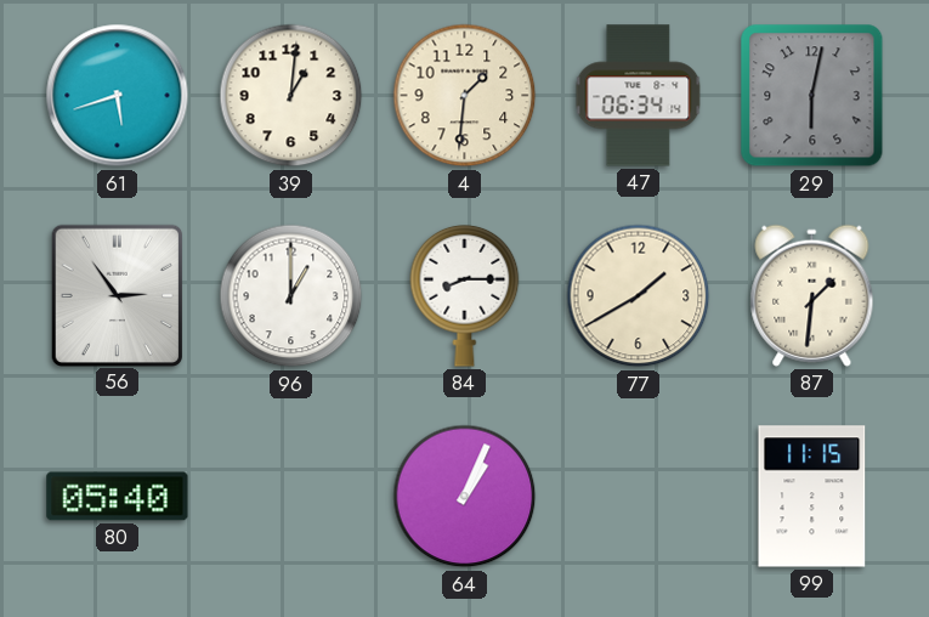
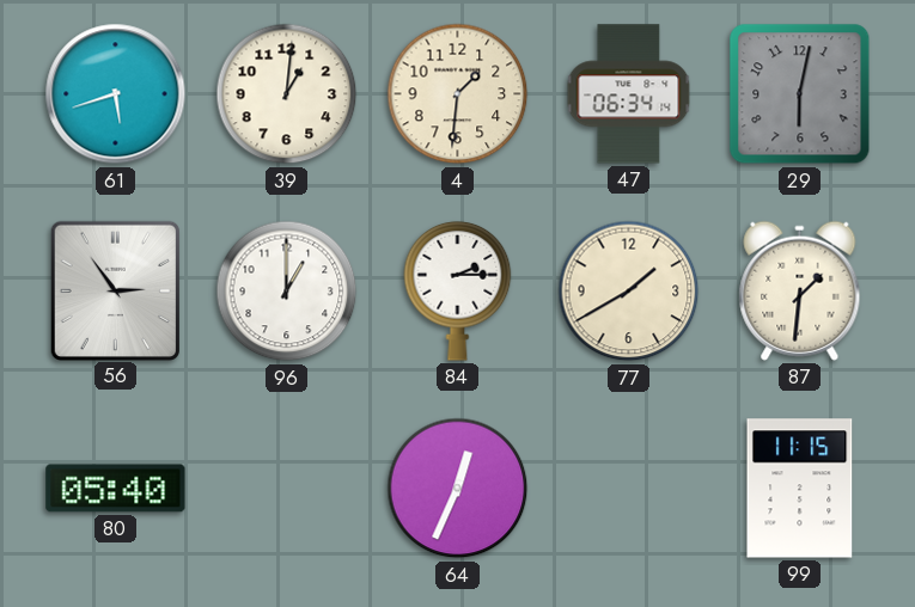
84: 8:15 -> 2:15 (458, 290)
64: 1:04 -> 12:34 (458, 489)
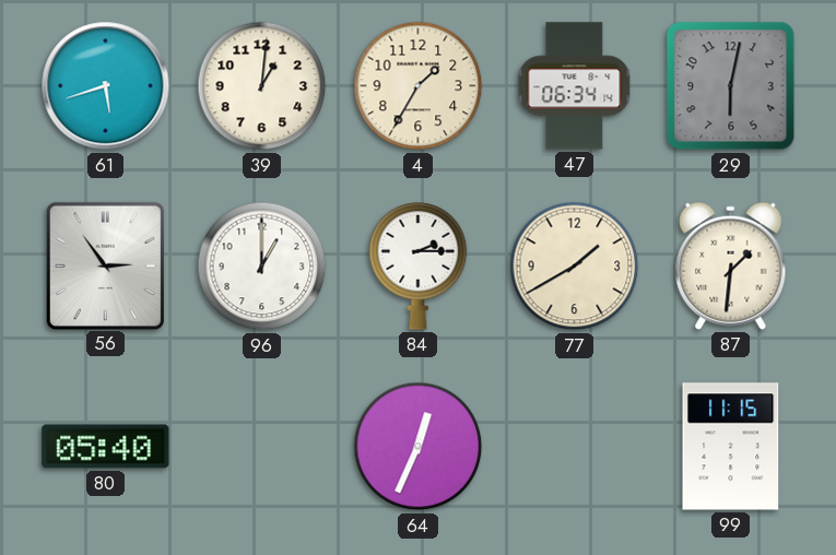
4: 1:31 -> 1:35 (419, 86)
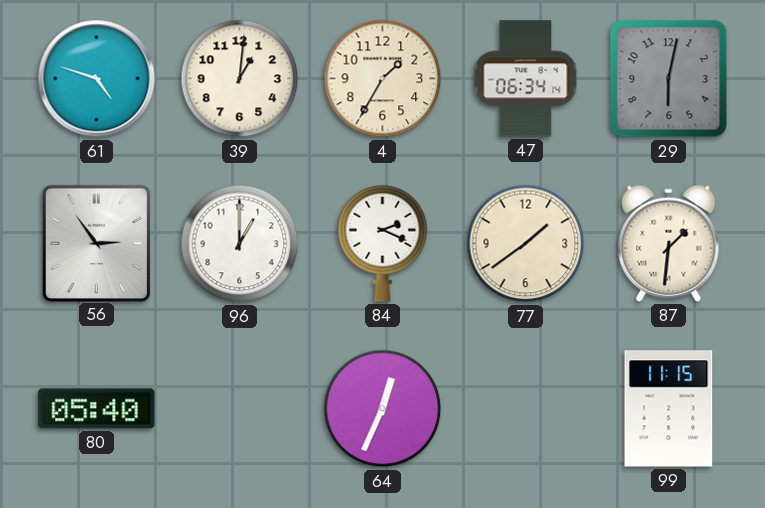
61: 5:42 -> 4:48 (97, 79)
84: 2:15 -> 2:19 (383, 243)
77: 1:40 -> 1:39 (526, 244)
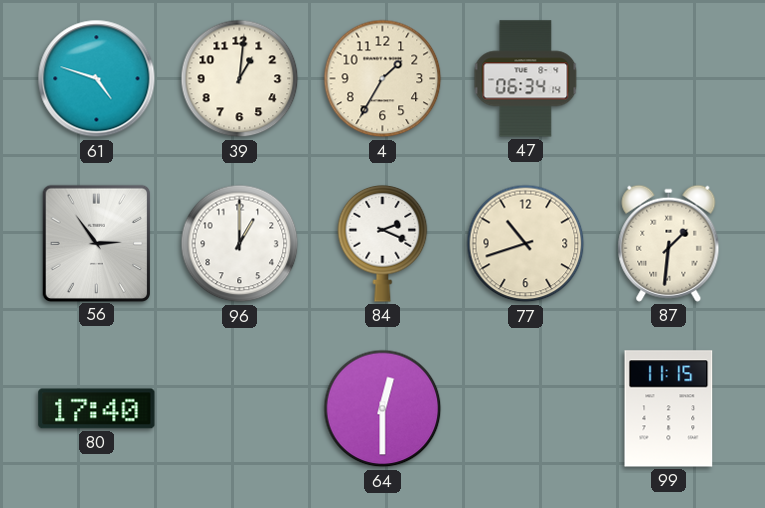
29: 6:02 -> none (669, 79)
77: 1:39 -> 10:42 (526, 244)
80: 05:40 -> 17:40 (97, 409)
64: 12:34 -> 12:30 (383, 409)
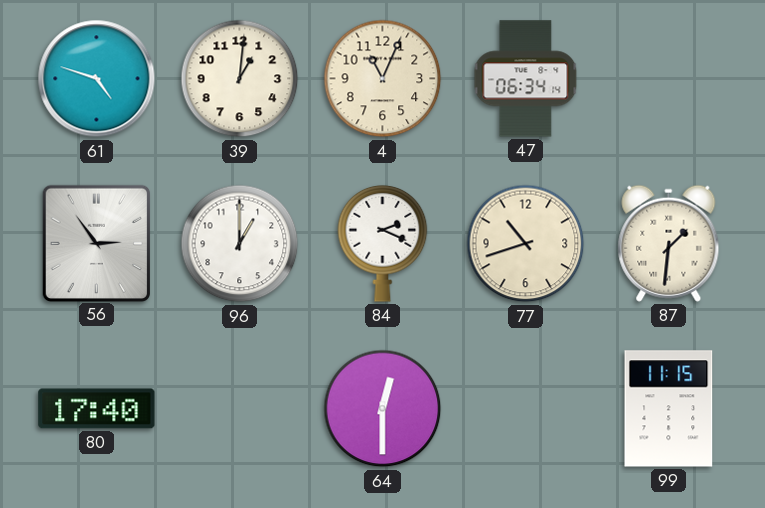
4: 1:35 -> 11:04 (383, 79)
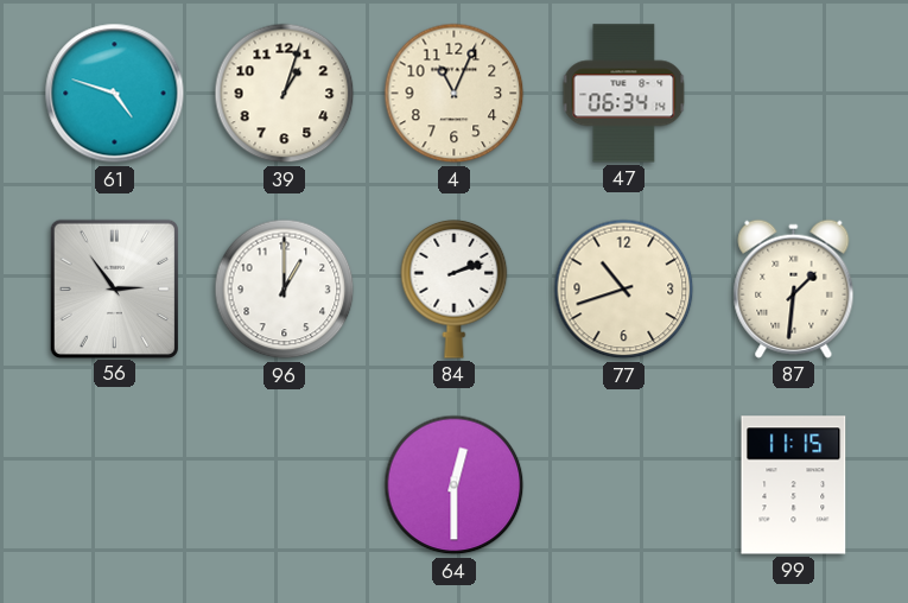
39: 1:01 -> 1:03 (285, 94)
84: 2:19 -> 2:12 (455, 288)
80: 17:40 -> none (97, 409)
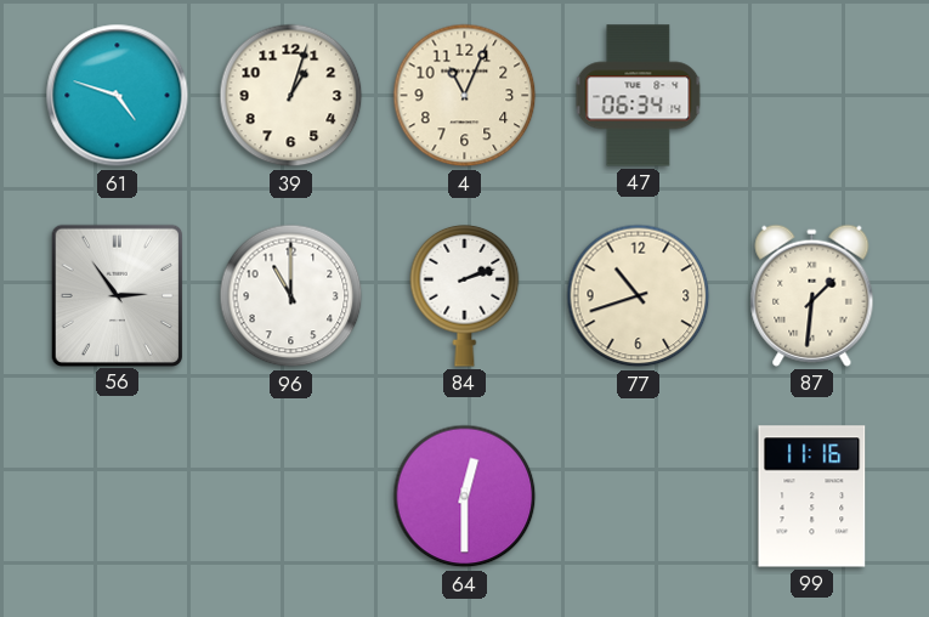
96: 1:00 -> 11:00 (291, 296)
99: 11:15 -> 11:16 (812, 497)
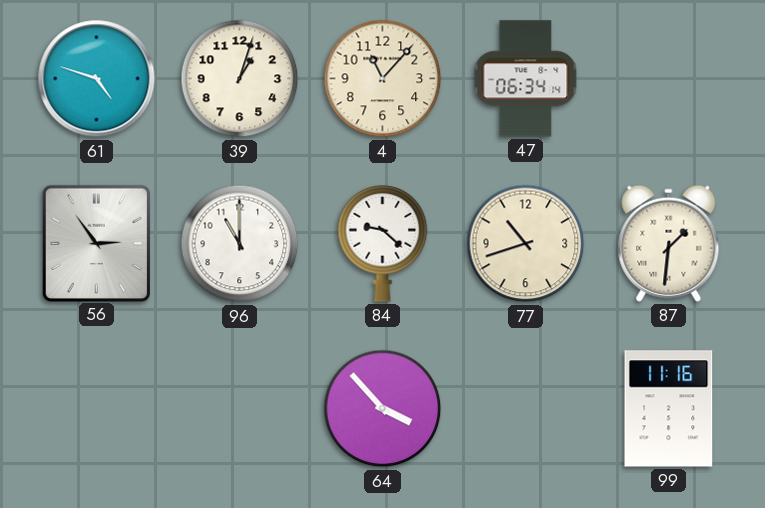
4: 11:04 -> 11:07 (383, 79)
84: 2:12 -> 9:22 (383, 243)
64: 12:30 -> 3:53 (383, 409)
